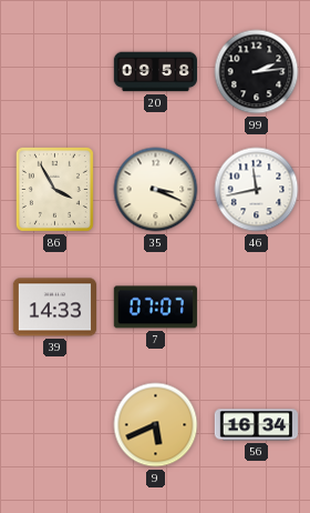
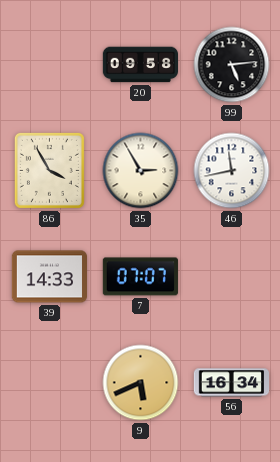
99: 2:14 -> 5:14 (232, 65)
35: 3:19 -> 2:55 (141, 171)
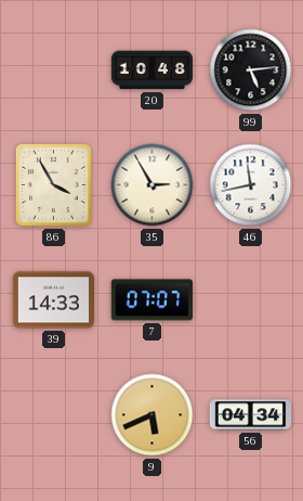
20: 09:58 -> 10:48 (151, 70)
56: 16:34 -> 04:34 (251, 415)
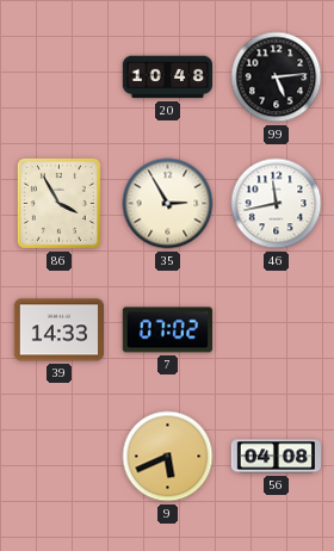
7: 07:07 -> 07:02 (167, 330)
56: 04:34 -> 04:08 (277, 457)
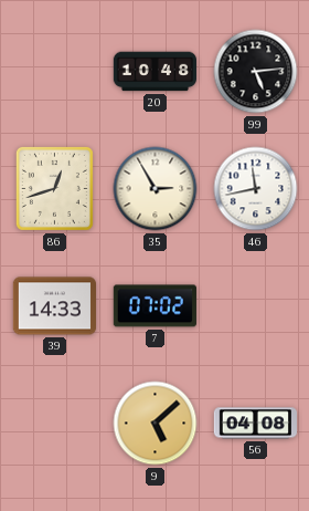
86: 3:55 -> 12:42 (54, 188)
9: 5:41 -> 5:08 (156, 424)
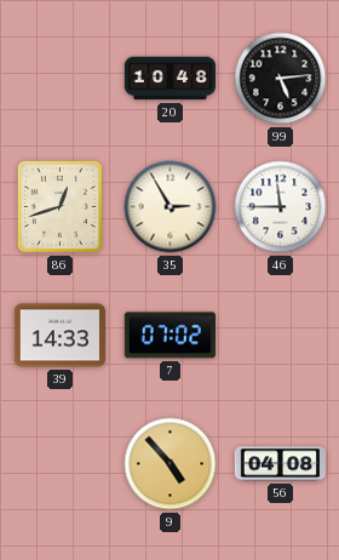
46: 11:43 -> 11:45 (281, 207)
9: 5:08 -> 4:53 (171, 464)
